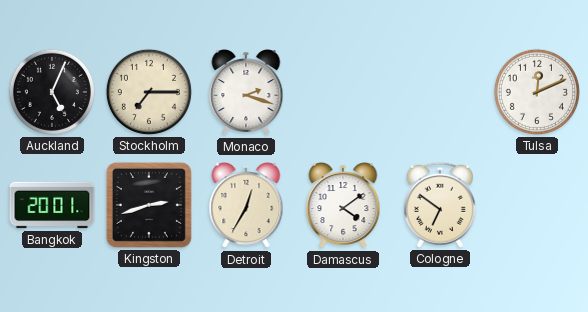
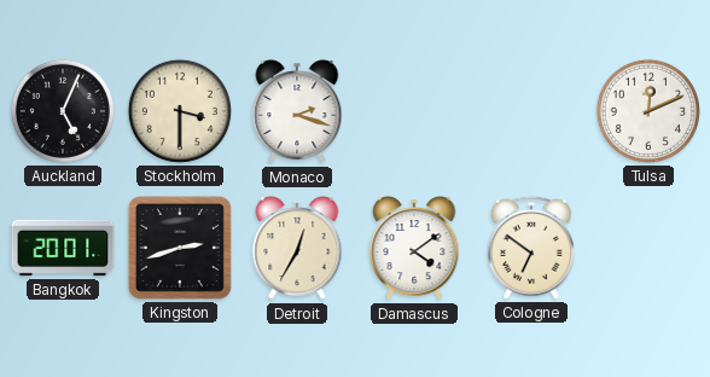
Stockholm: 7:15 -> 3:30 (180, 111)
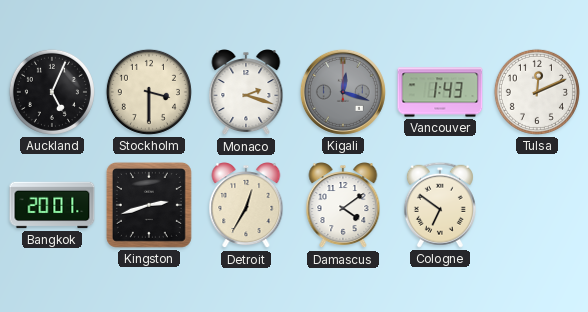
Kigali: none -> 12:18 (343, 92)
Vancouver: none -> 1:43 (440, 92)
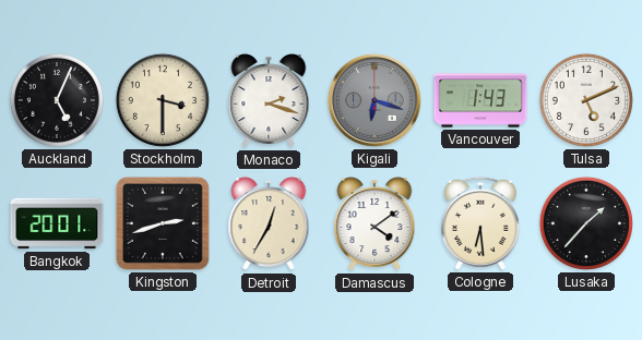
Kigali: 12:18 -> 6:18 (374, 100)
Tulsa: 12:11 -> 5:11 (586, 100)
Cologne: 6:51 -> 6:29 (480, 223)
Lusaka: none -> 1:37 (586, 223)
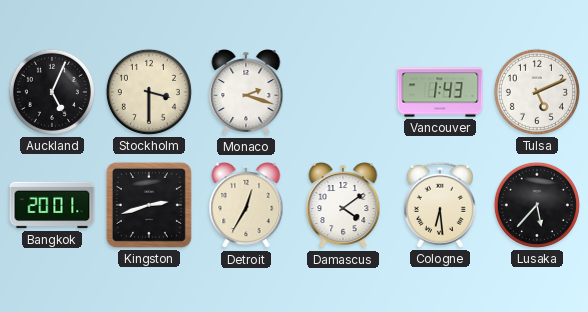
Kigali: 6:18 -> none (374, 100)
Lusaka: 1:37 -> 5:37 (537, 205)
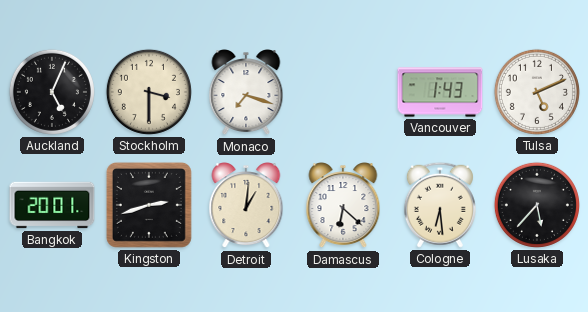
Monaco: 2:18 -> 7:18 (246, 93)
Detroit: 12:35 -> 1:01 (246, 206)
Damascus: 4:09 -> 6:22 (343, 206)
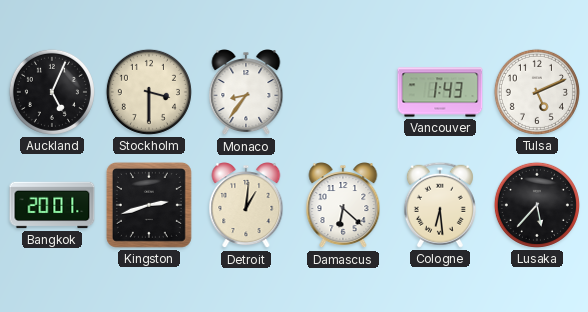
Monaco: 7:18 -> 8:36 (246, 93)
